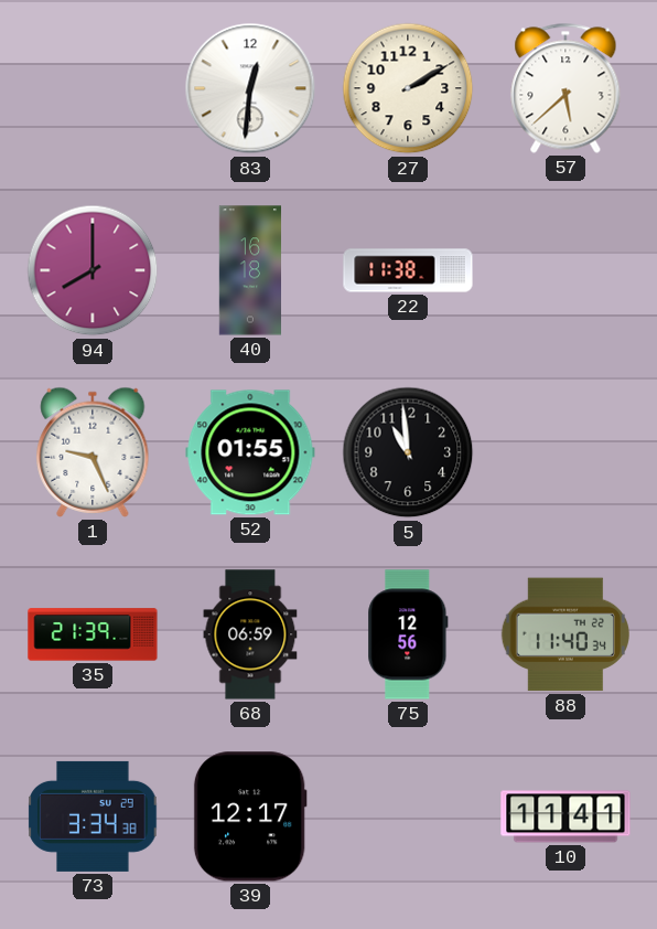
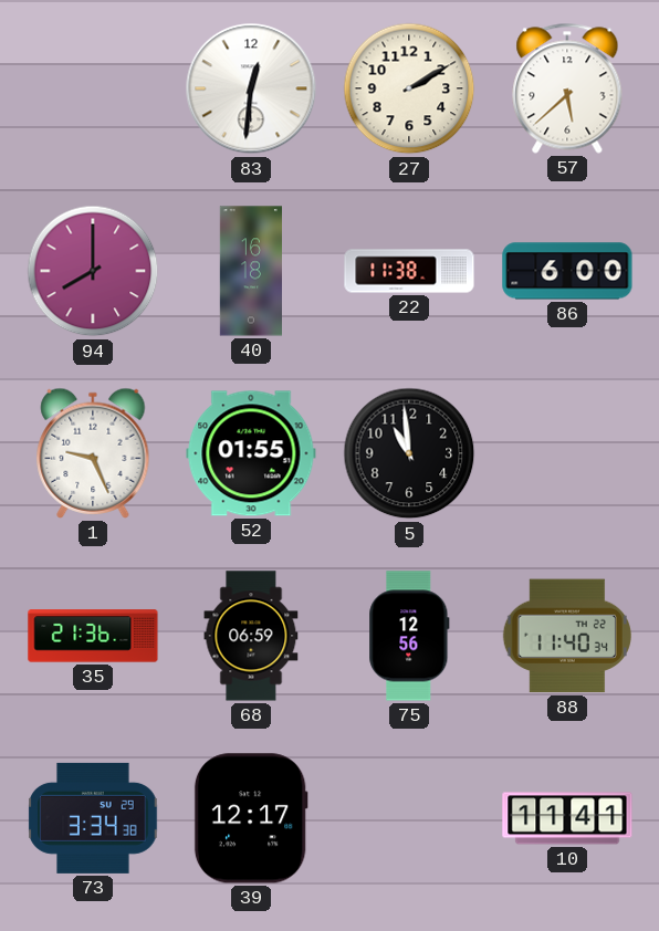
86: none -> 6:00 (567, 271)
35: 21:39 -> 21:36 (93, 636)
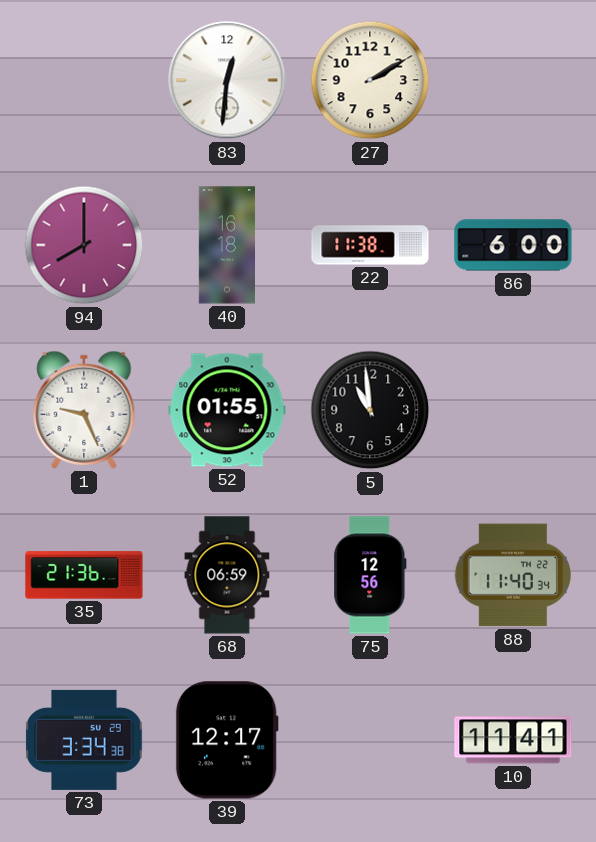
57: 5:38 -> none (567, 88)
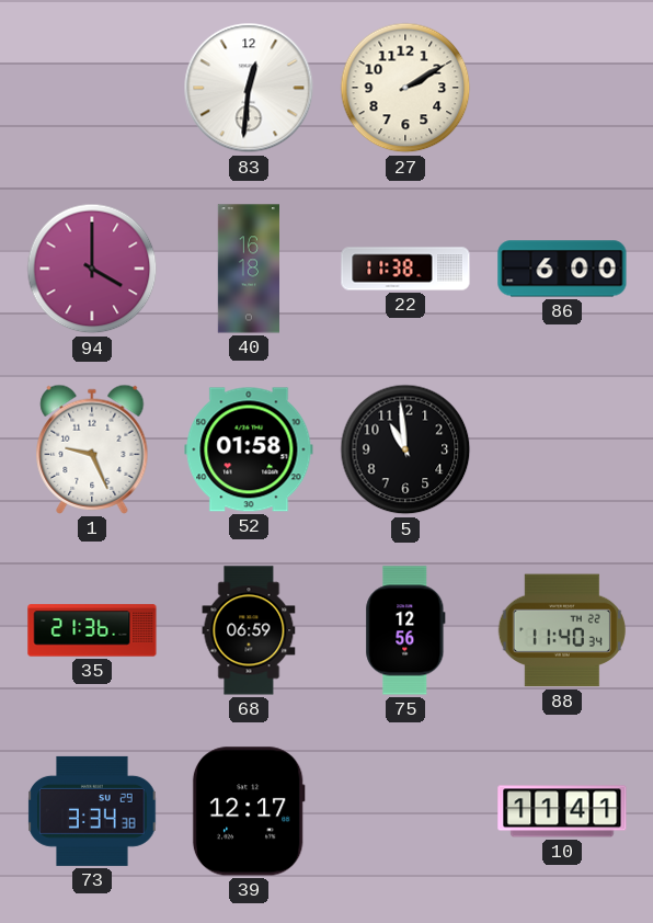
94: 8:00 -> 4:00 (92, 269)
52: 01:55 -> 01:58 (249, 449)
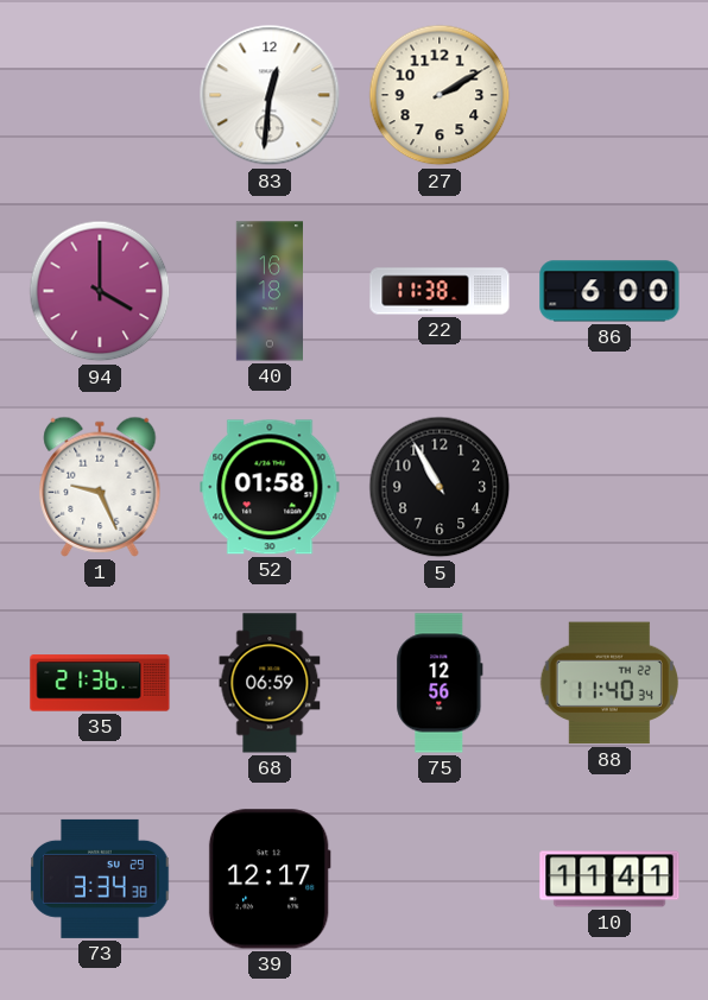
5: 10:59 -> 10:55 (440, 487)
